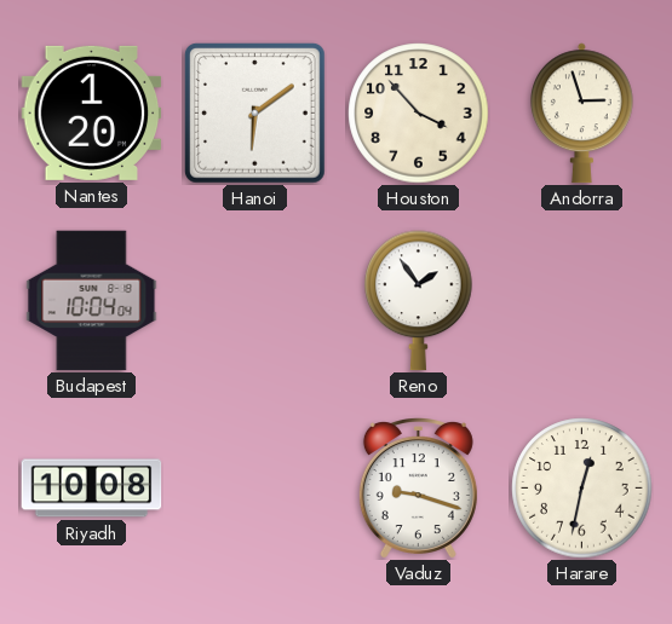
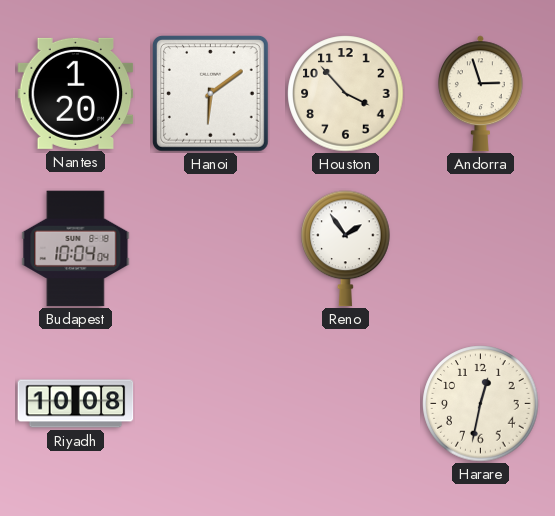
Vaduz: 9:18 -> none (418, 489)
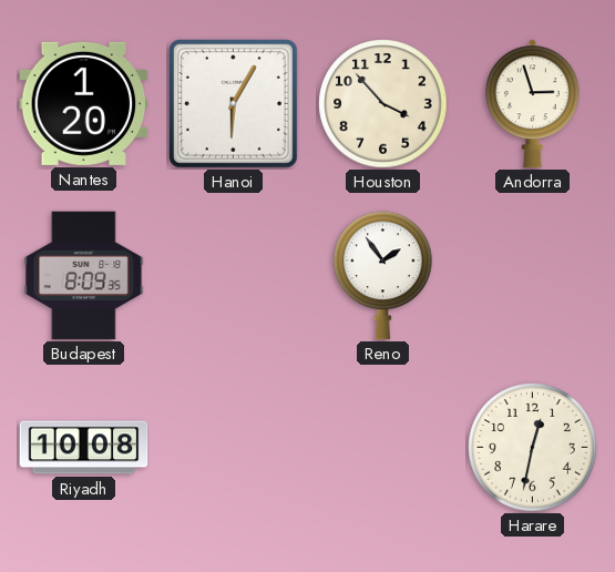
Hanoi: 6:09 -> 6:05 (233, 103)
Budapest: 10:04 -> 8:09 (84, 276)
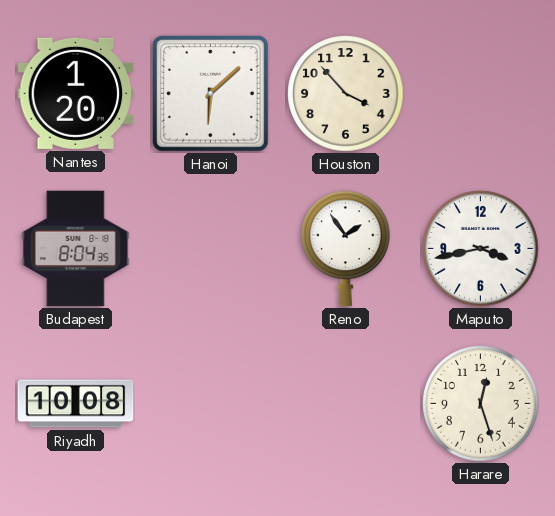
Hanoi: 6:05 -> 6:08 (210, 93)
Andorra: 2:57 -> none (532, 104)
Budapest: 8:09 -> 8:04 (76, 249)
Maputo: none -> 3:43 (481, 249)
Harare: 12:32 -> 12:27 (481, 404)
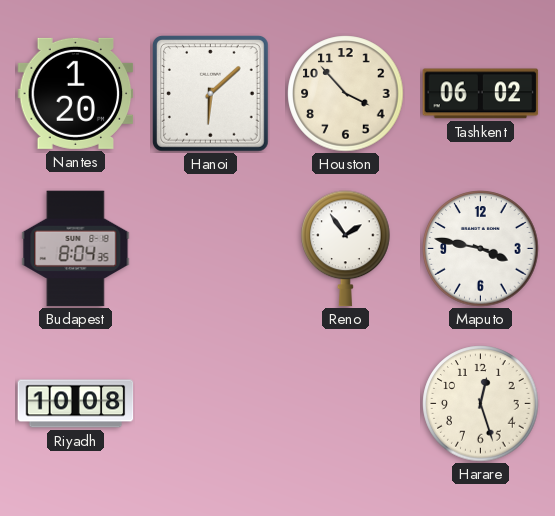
Tashkent: none -> 06:02 (481, 94)
Maputo: 3:43 -> 3:47 (481, 249)
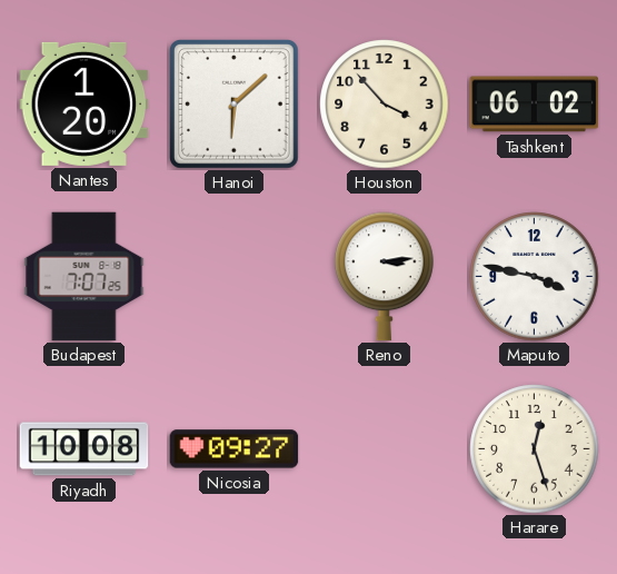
Budapest: 8:04 -> 7:07 (84, 277)
Reno: 1:54 -> 3:14 (385, 277)
Nicosia: none -> 09:27 (235, 449)
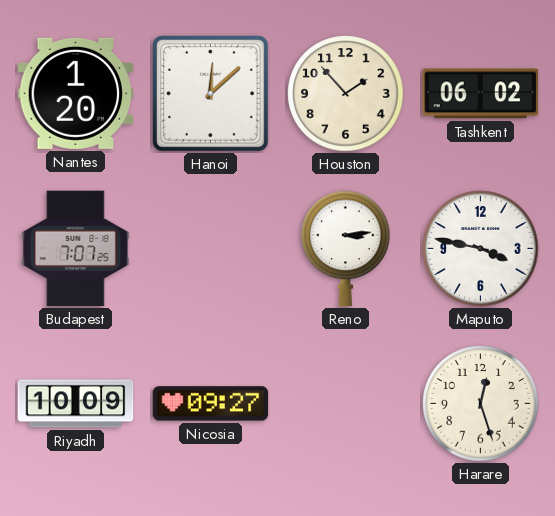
Hanoi: 6:08 -> 12:08 (210, 93)
Houston: 3:53 -> 1:53 (346, 94)
Riyadh: 10:08 -> 10:09 (76, 404)
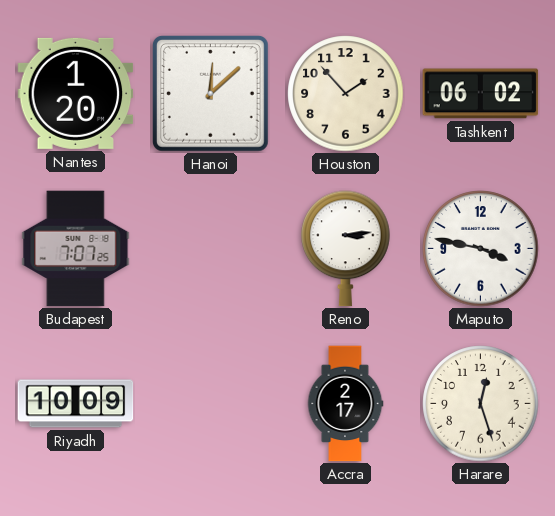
Nicosia: 09:27 -> none (211, 404)
Accra: none -> 2:17 (345, 404)
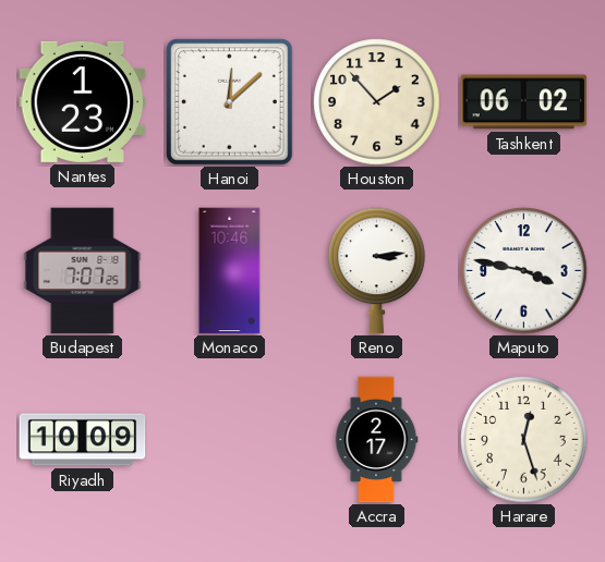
Nantes: 1:20 -> 1:23 (83, 101)
Monaco: none -> 10:46 (230, 271)
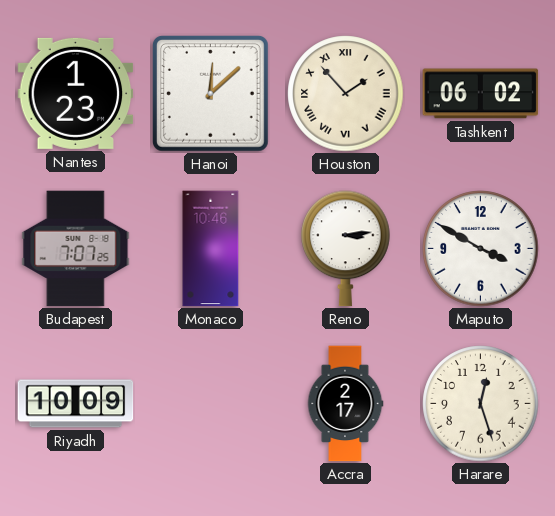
Houston numerals: Arabic -> Roman (346, 94)
Maputo: 3:47 -> 3:50 (481, 249)
